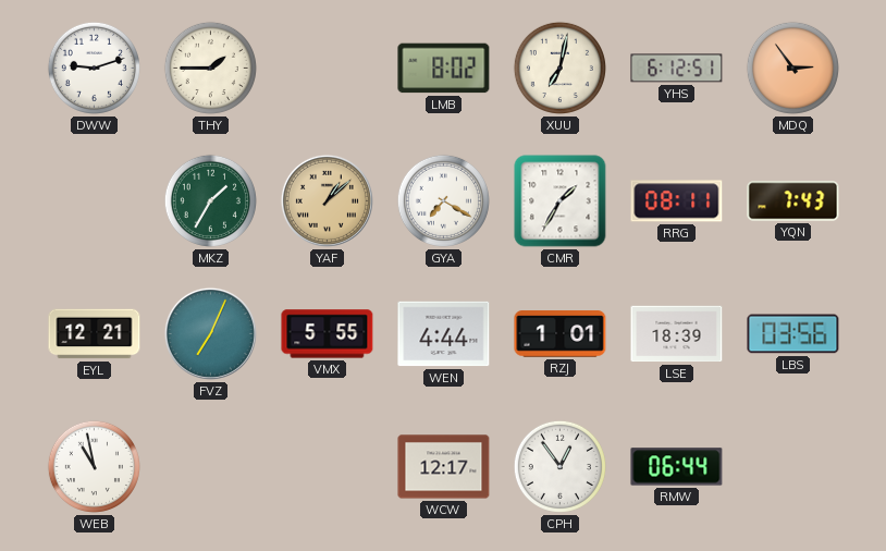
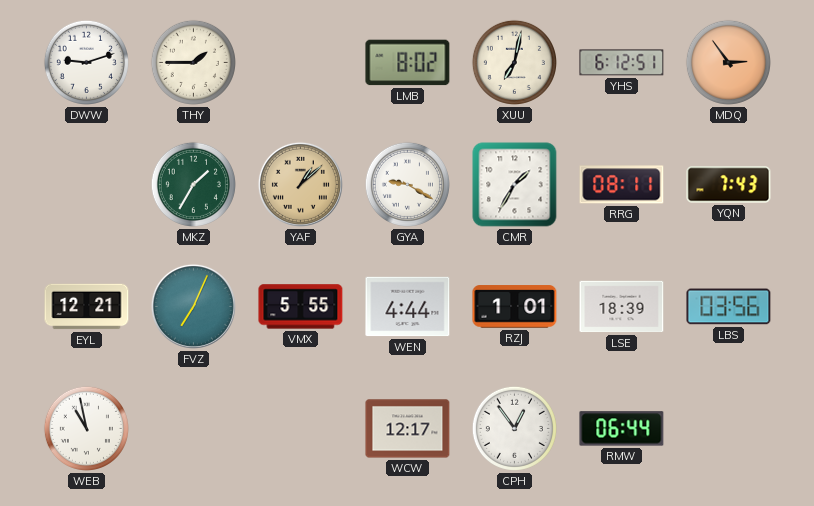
GYA: 7:20 -> 9:20 (407, 184)
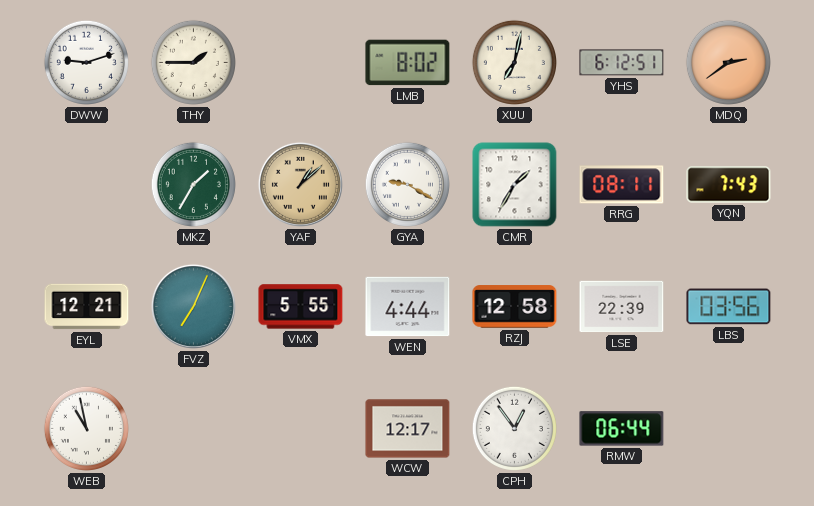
MDQ: 2:54 -> 2:39 (728, 62)
RZJ: 1:01 -> 12:58 (515, 307)
LSE: 18:39 -> 22:39 (622, 307)
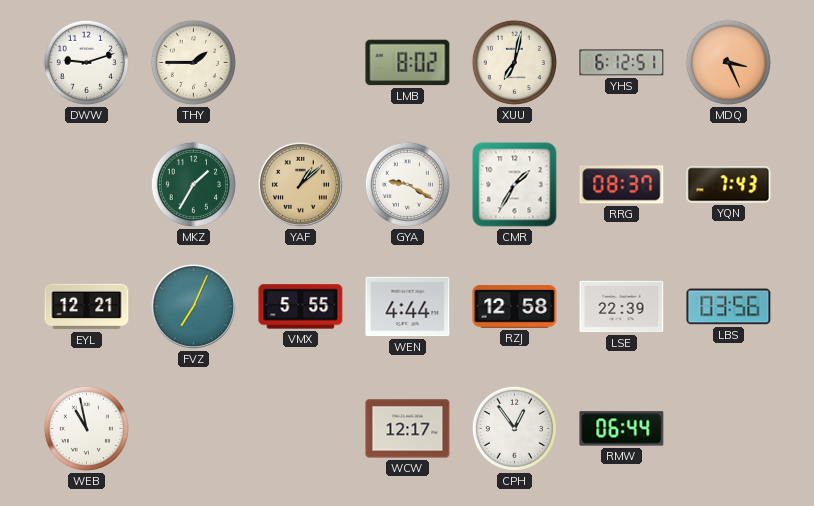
MDQ: 2:39 -> 3:26 (728, 62)
RRG: 08:11 -> 08:37 (622, 185)
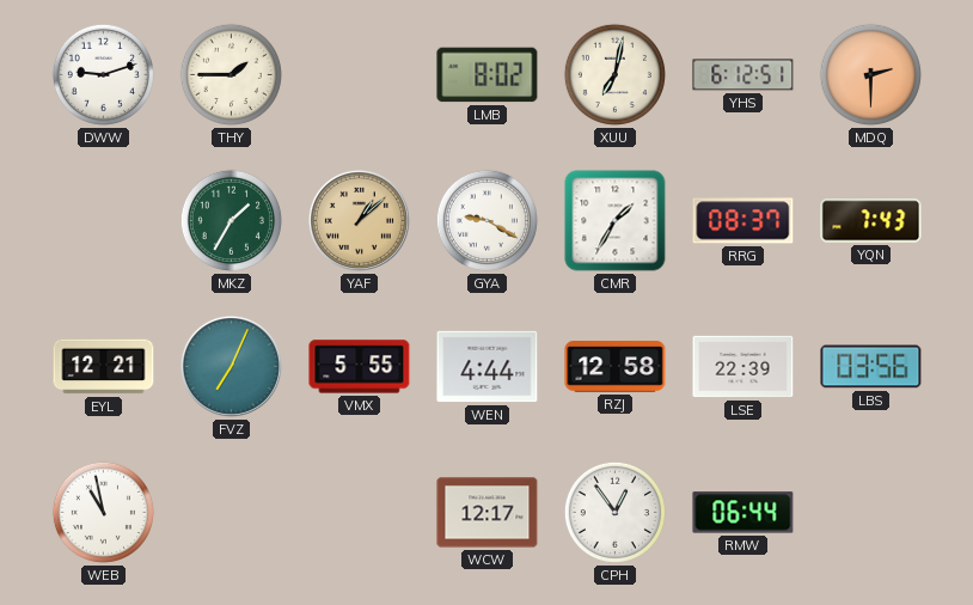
MDQ: 3:26 -> 2:30 (870, 74)
